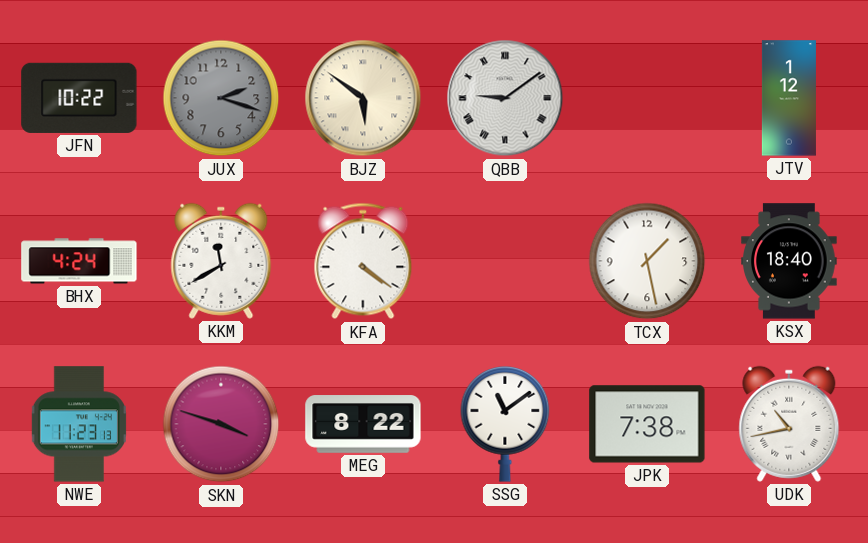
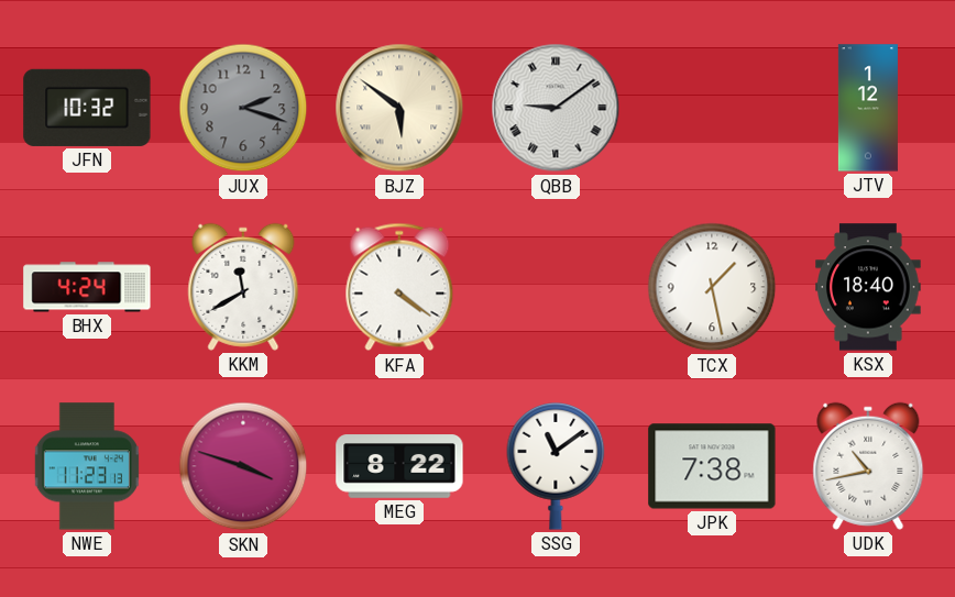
JFN: 10:22 -> 10:32 (87, 108)
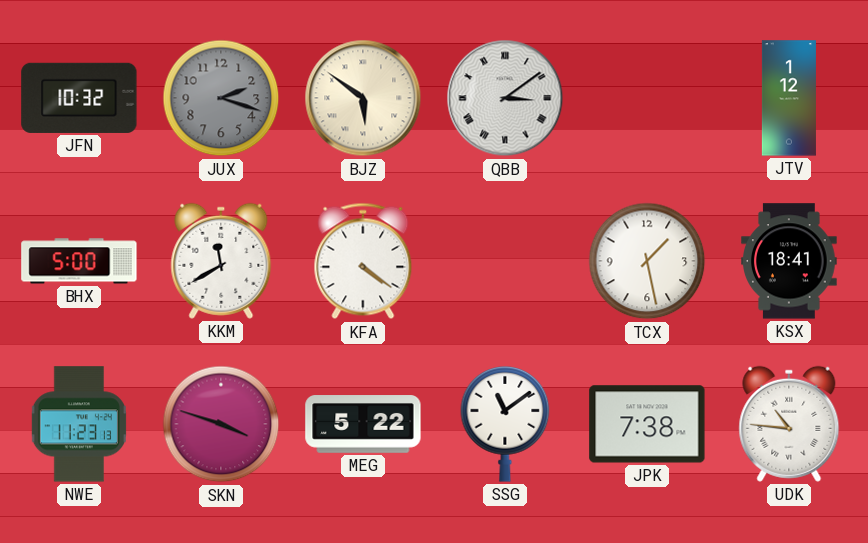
QBB: 9:09 -> 3:09 (505, 98)
BHX: 4:24 -> 5:00 (79, 261)
KSX: 18:40 -> 18:41 (790, 261)
MEG: 8:22 -> 5:22 (363, 424)
UDK: 10:43 -> 10:46 (789, 424)
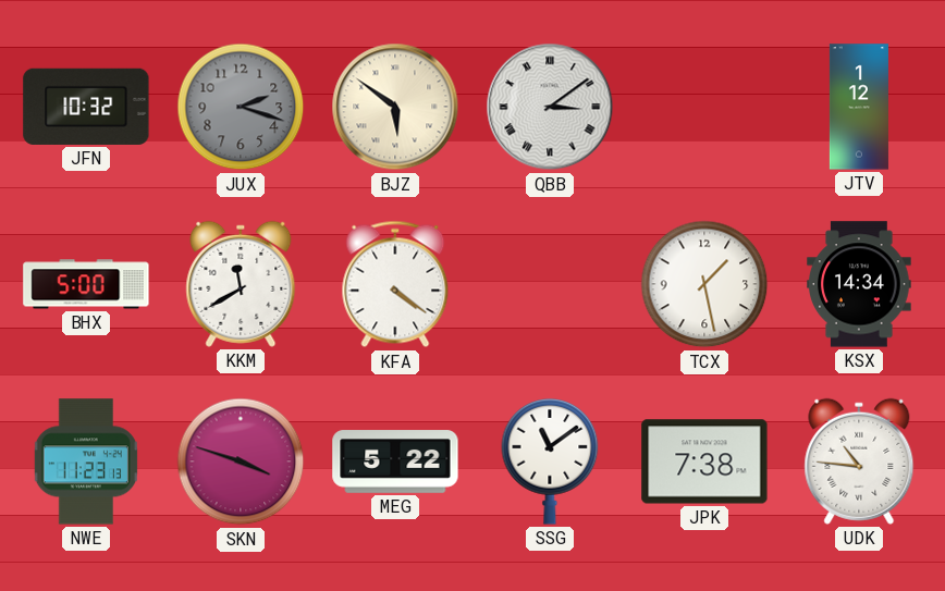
KSX: 18:41 -> 14:34 (860, 284)
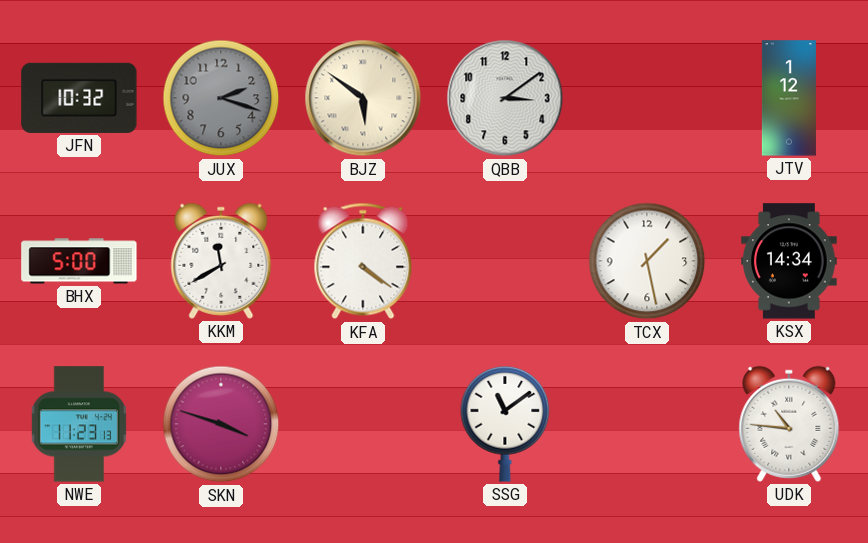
QBB numerals: Roman -> Arabic (505, 98)
MEG: 5:22 -> none (395, 461)
JPK: 7:38 -> none (704, 461)
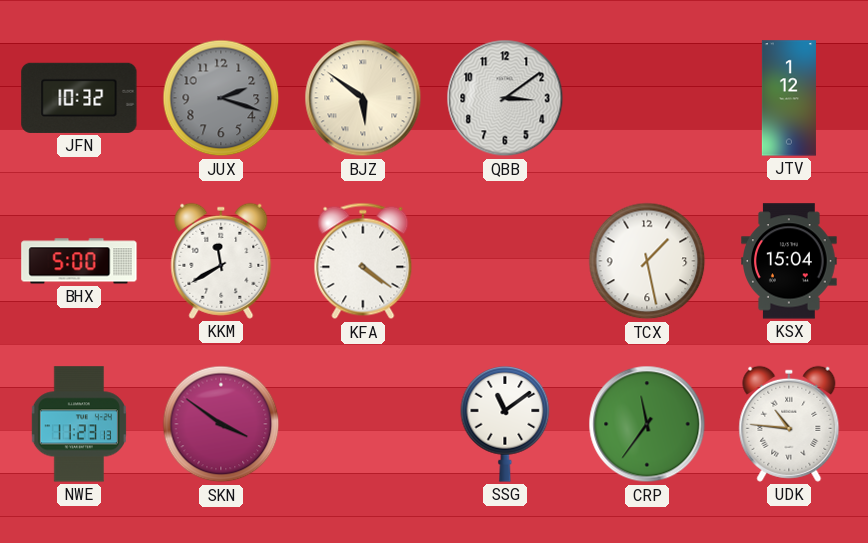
KSX: 14:34 -> 15:04 (790, 261)
SKN: 3:48 -> 3:51 (221, 424)
CRP: none -> 11:36 (647, 424)
